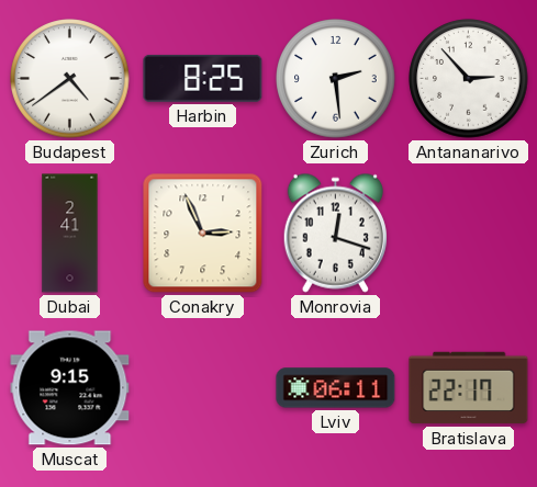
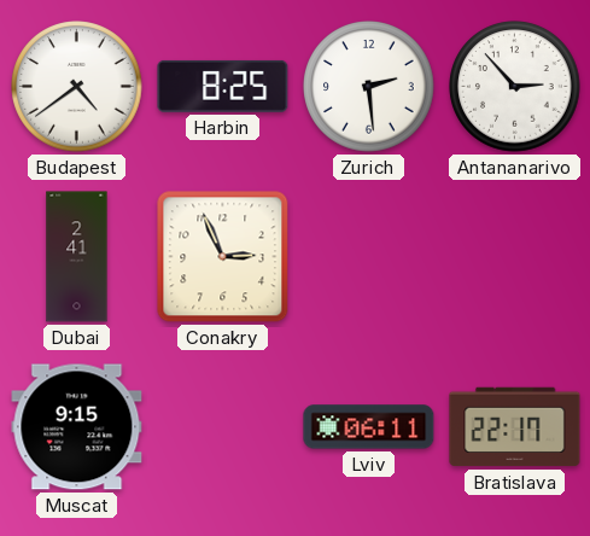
Monrovia: 12:18 -> none (335, 233)
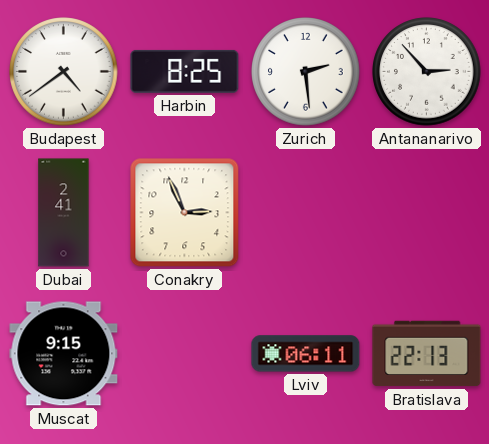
Bratislava: 22:17 -> 22:13 (427, 354)
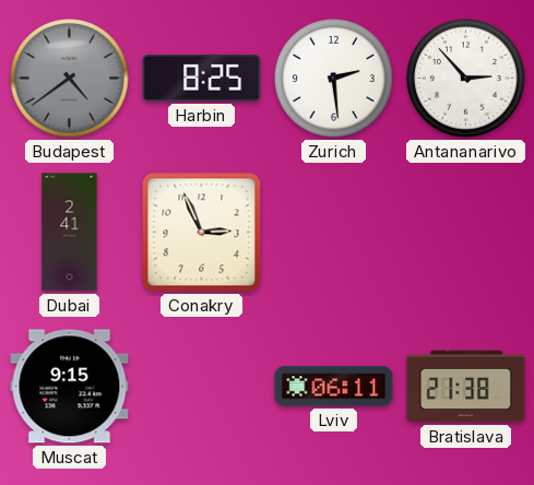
Budapest dial: white -> grey (70, 79)
Bratislava: 22:13 -> 21:38 (466, 387)
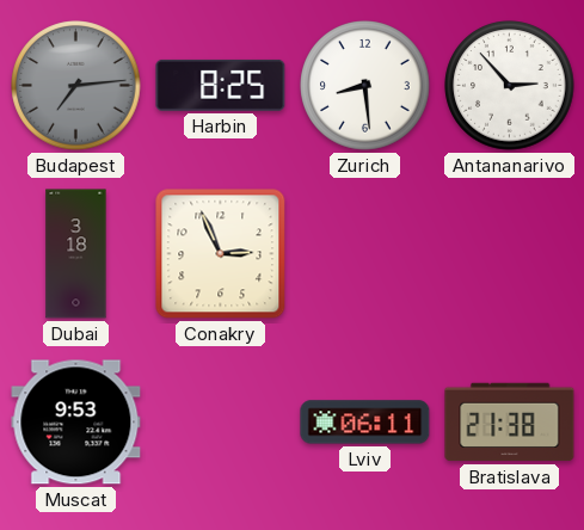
Budapest: 4:39 -> 7:14 (76, 86)
Zurich: 2:29 -> 8:29 (365, 86)
Dubai: 2:41 -> 3:18 (76, 254)
Muscat: 9:15 -> 9:53 (76, 423)
